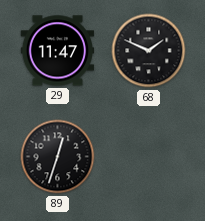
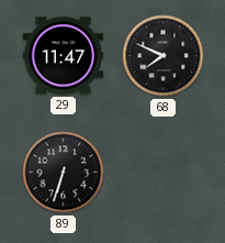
68: 1:49 -> 7:49 (164, 56)
89: 12:33 -> 6:33 (64, 173)
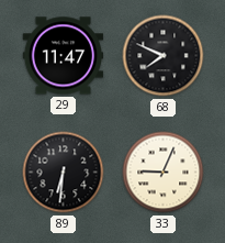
89: 6:33 -> 6:31 (64, 173)
33: none -> 9:04 (164, 173)
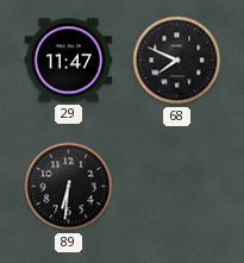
33: 9:04 -> none (164, 173)
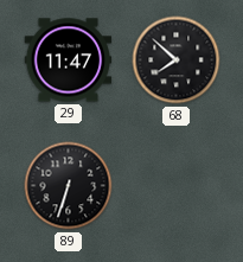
68: 7:49 -> 7:52 (177, 60)
89: 6:31 -> 6:33 (69, 186)
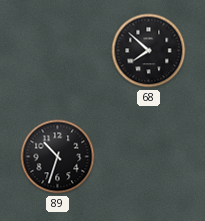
29: 11:47 -> none (68, 60)
89: 6:33 -> 10:33 (58, 157)
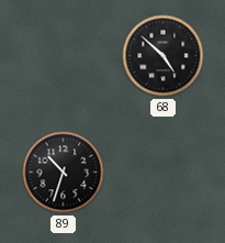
68: 7:52 -> 4:52 (164, 56)
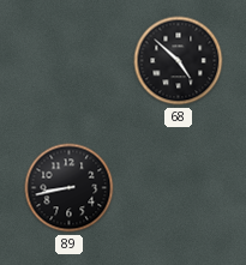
89: 10:33 -> 8:43 (70, 188)
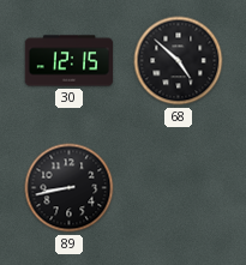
30: none -> 12:15 (70, 61)
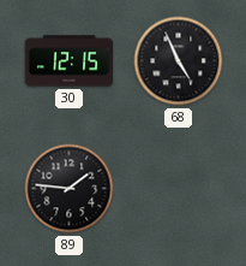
68: 4:52 -> 4:56 (179, 61)
89: 8:43 -> 1:46 (70, 189)
